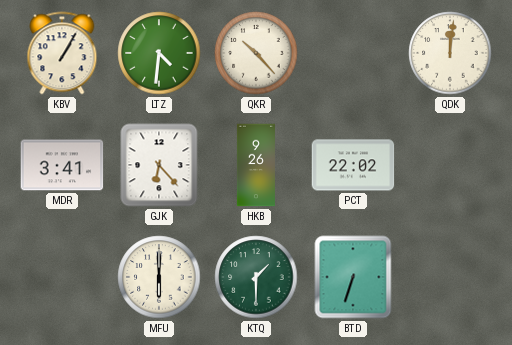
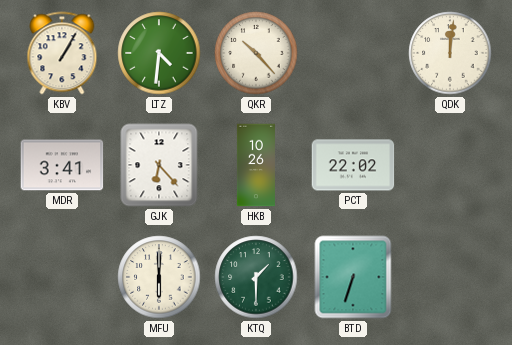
HKB: 9:26 -> 10:26 (256, 165)
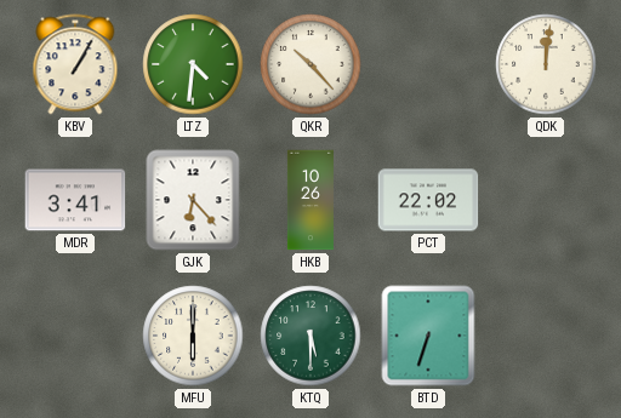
KTQ: 1:30 -> 5:30 (310, 336)
